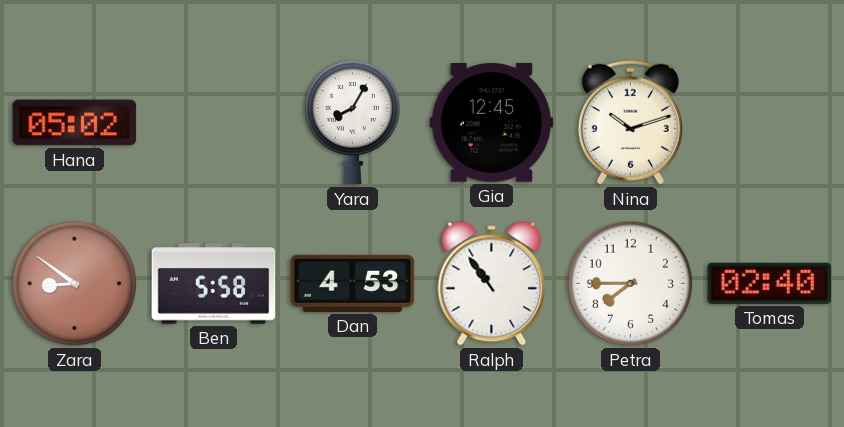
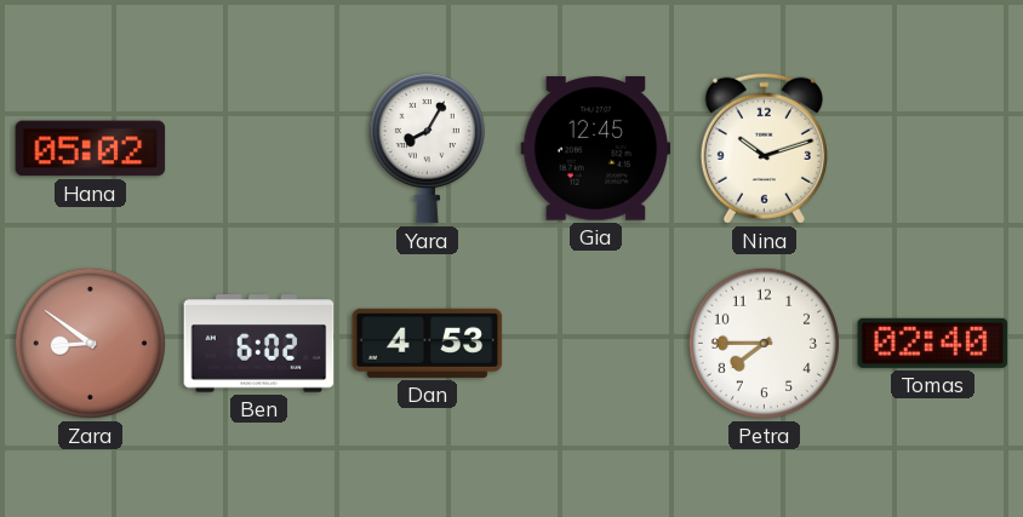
Ben: 5:58 -> 6:02 (259, 344)
Ralph: 10:54 -> none (492, 284)
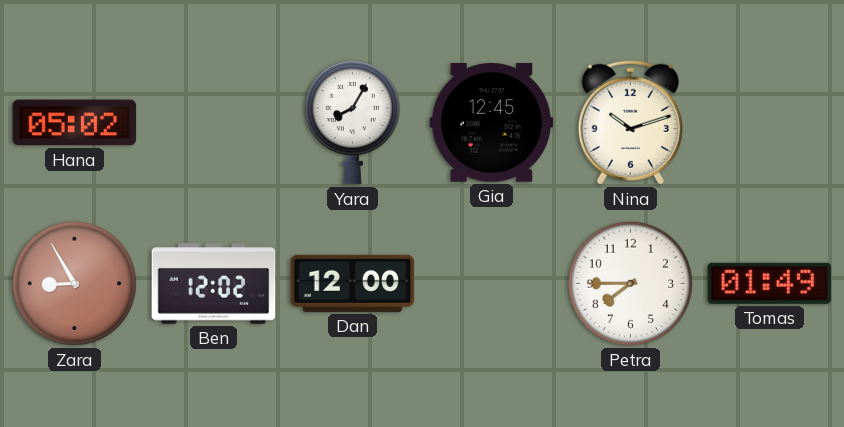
Zara: 8:51 -> 8:55 (74, 283)
Ben: 6:02 -> 12:02 (214, 284)
Dan: 4:53 -> 12:00 (353, 283)
Tomas: 02:40 -> 01:49 (770, 283)
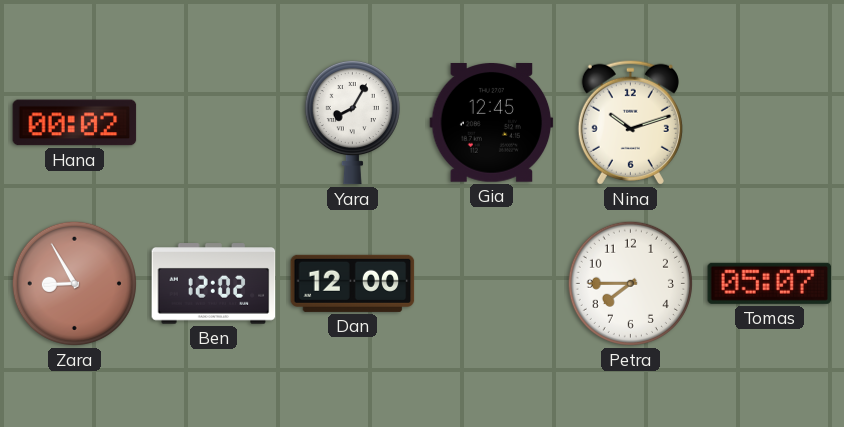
Hana: 05:02 -> 00:02 (75, 123)
Tomas: 01:49 -> 05:07 (770, 283)
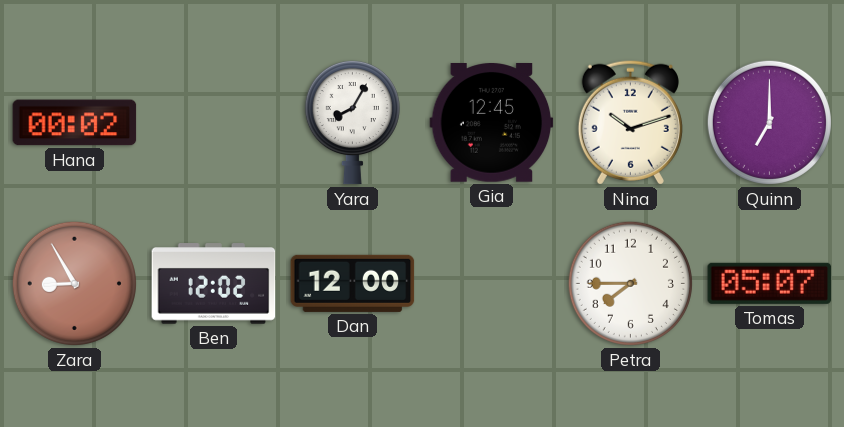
Quinn: none -> 7:00 (769, 122)
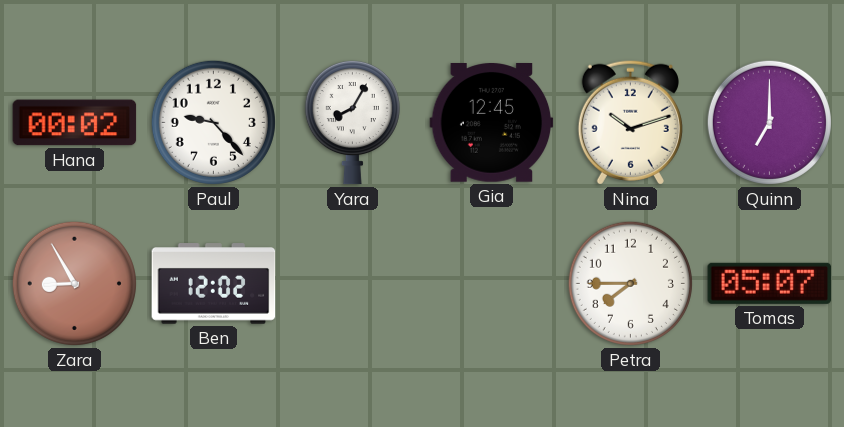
Paul: none -> 9:23 (213, 122)
Dan: 12:00 -> none (353, 283)
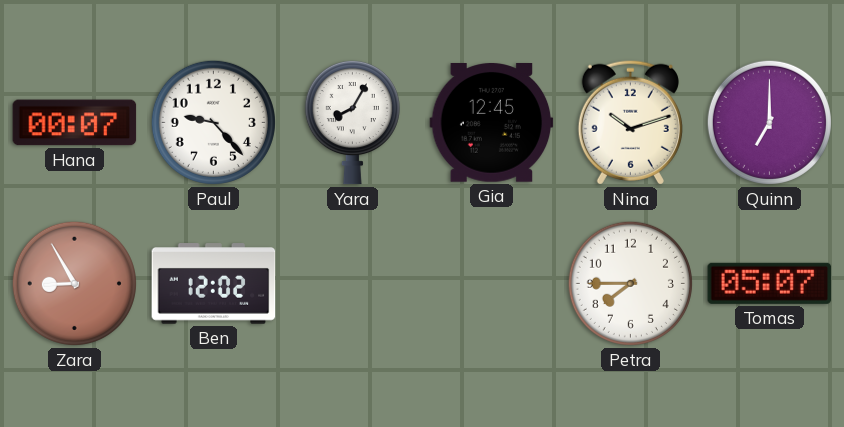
Hana: 00:02 -> 00:07 (75, 123)
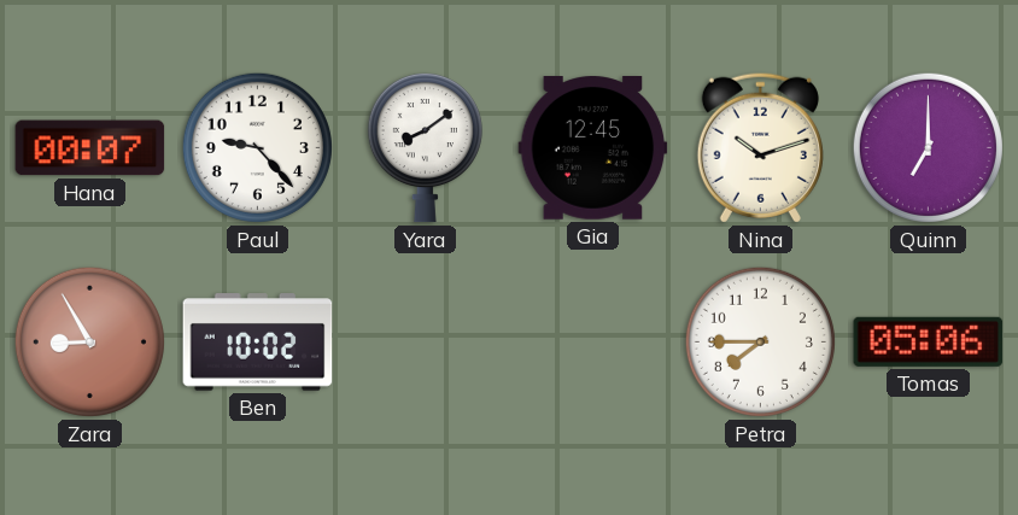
Yara: 8:05 -> 8:09 (425, 147)
Ben: 12:02 -> 10:02 (258, 343)
Tomas: 05:07 -> 05:06 (929, 341)
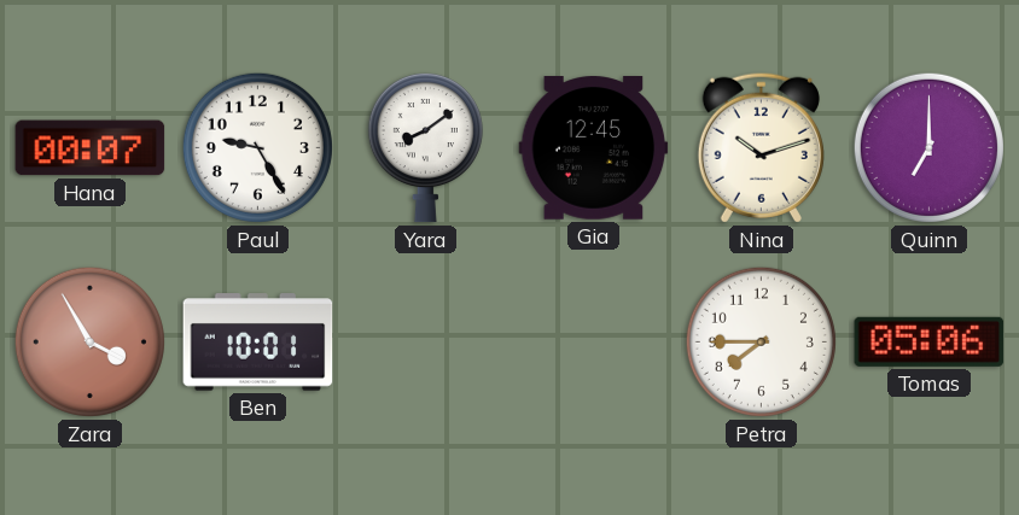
Paul: 9:23 -> 9:25 (257, 147)
Zara: 8:55 -> 3:55 (89, 341)
Ben: 10:02 -> 10:01 (258, 343)
